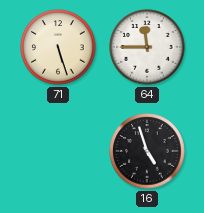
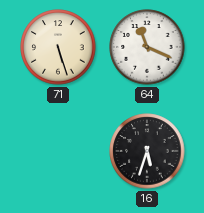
64: 11:45 -> 11:19 (147, 47)
16: 4:57 -> 5:33 (147, 151)
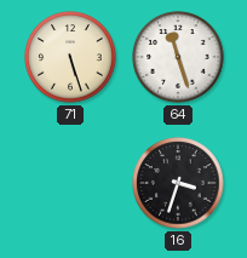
64: 11:19 -> 11:27 (178, 57)
16: 5:33 -> 3:33 (178, 183)
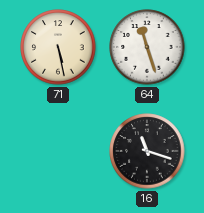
71: 5:27 -> 5:28 (58, 47)
16: 3:33 -> 11:18 (147, 151)
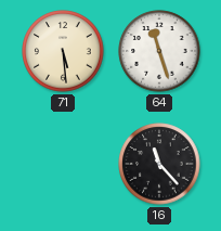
71: 5:28 -> 5:29 (63, 51)
16: 11:18 -> 11:23 (159, 164)
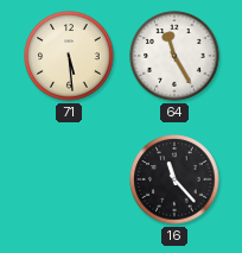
64: 11:27 -> 11:25 (174, 56)
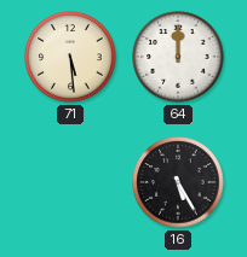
64: 11:25 -> 12:00 (178, 57)
16: 11:23 -> 5:25 (178, 182)
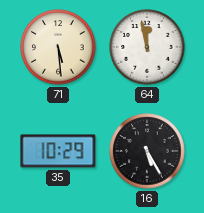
64: 12:00 -> 11:58 (147, 47)
35: none -> 10:29 (58, 151)
